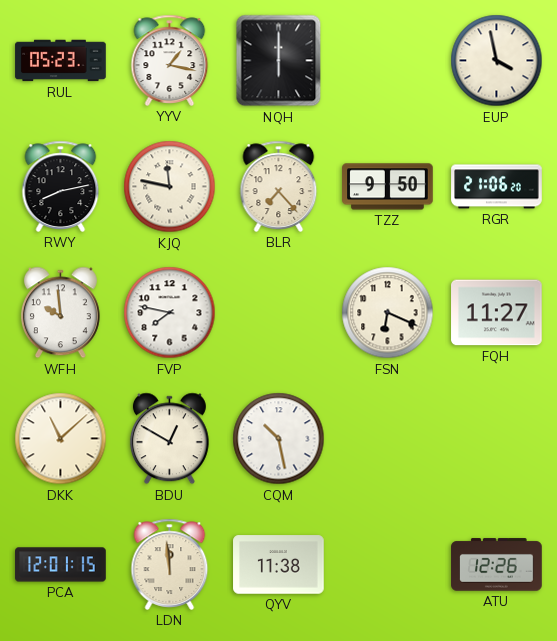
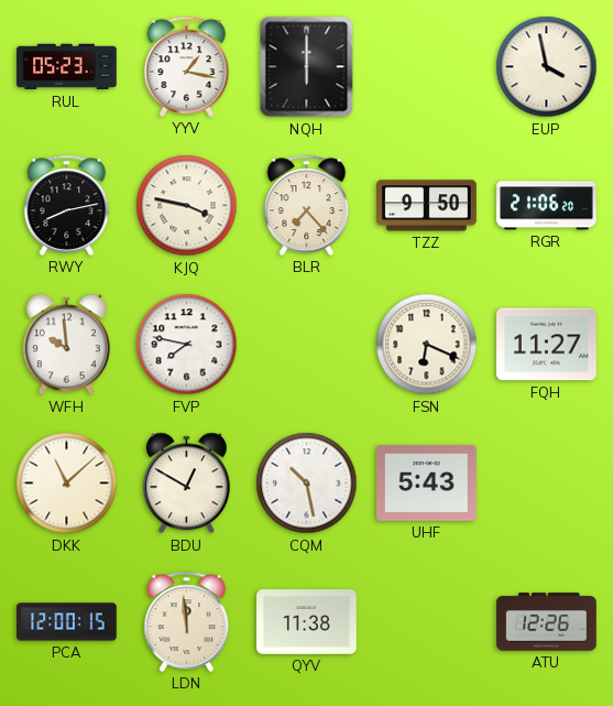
KJQ: 11:47 -> 3:47 (187, 206)
UHF: none -> 5:43 (427, 484)
PCA: 12:01 -> 12:00 (67, 622)
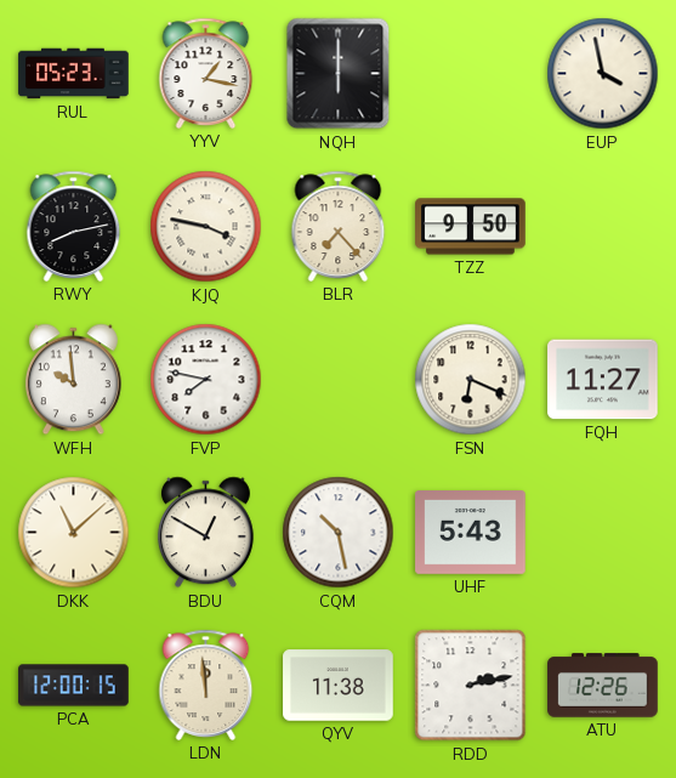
RGR: 21:06 -> none (547, 206)
RDD: none -> 2:13 (471, 686)
